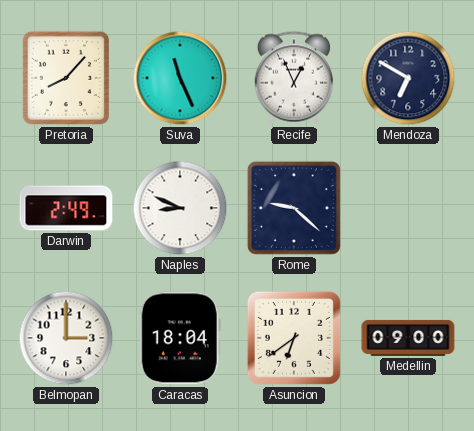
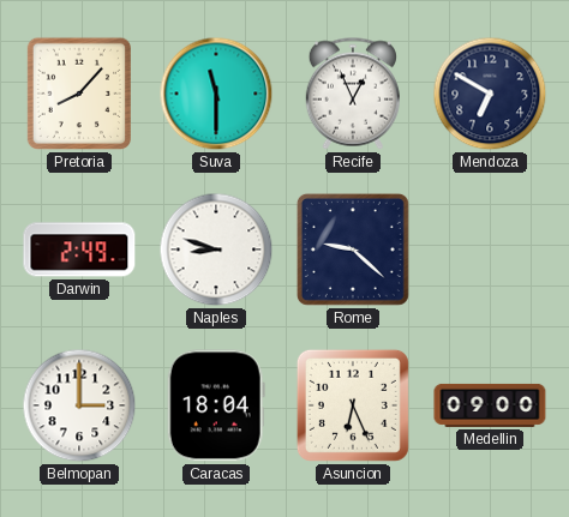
Suva: 11:26 -> 11:30 (216, 94)
Naples: 8:49 -> 8:48 (216, 250)
Asuncion: 6:39 -> 6:26 (353, 405)
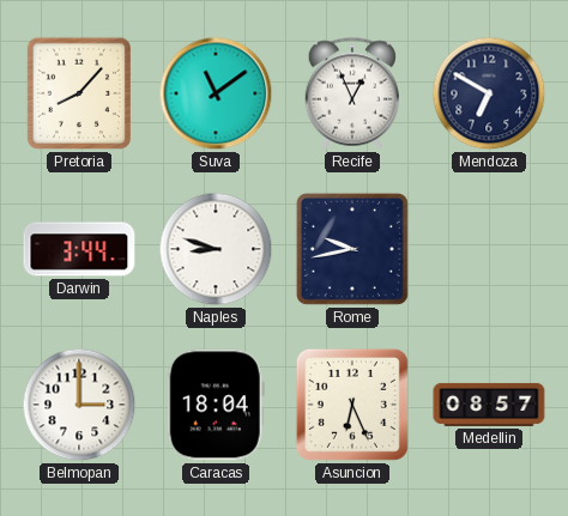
Suva: 11:30 -> 11:09 (216, 93)
Darwin: 2:49 -> 3:44 (79, 249)
Rome: 9:22 -> 9:43 (352, 249)
Medellin: 09:00 -> 08:57 (489, 405)
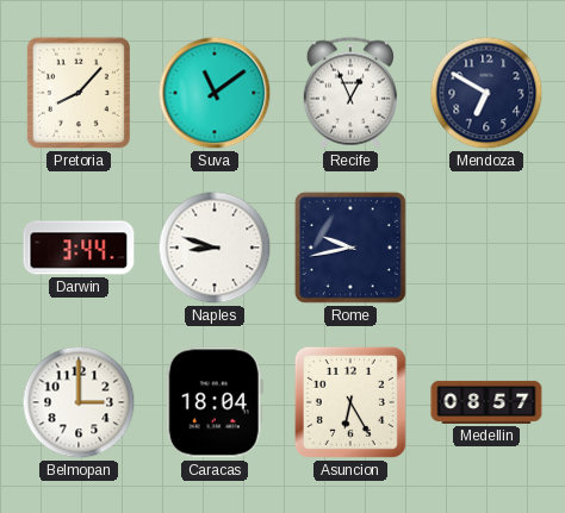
Asuncion: 6:26 -> 6:25 (350, 402)
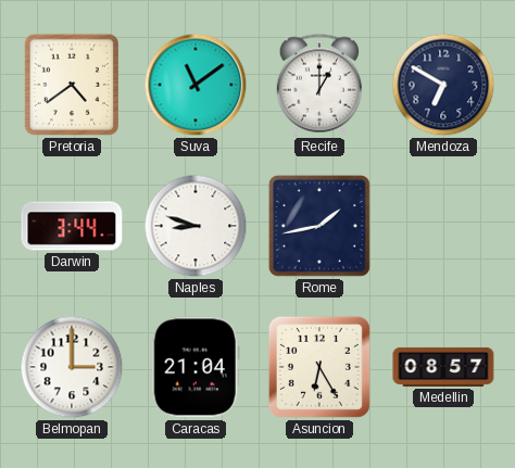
Pretoria: 8:07 -> 4:39 (71, 85)
Recife: 12:56 -> 1:00 (319, 85)
Rome: 9:43 -> 1:43 (319, 226)
Caracas: 18:04 -> 21:04 (196, 367)
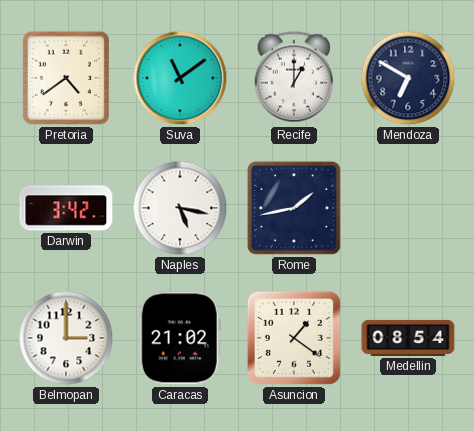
Darwin: 3:44 -> 3:42 (66, 208)
Naples: 8:48 -> 5:17 (180, 208)
Caracas: 21:04 -> 21:02 (180, 338)
Asuncion: 6:25 -> 1:21 (294, 338)
Medellin: 08:57 -> 08:54 (408, 338)
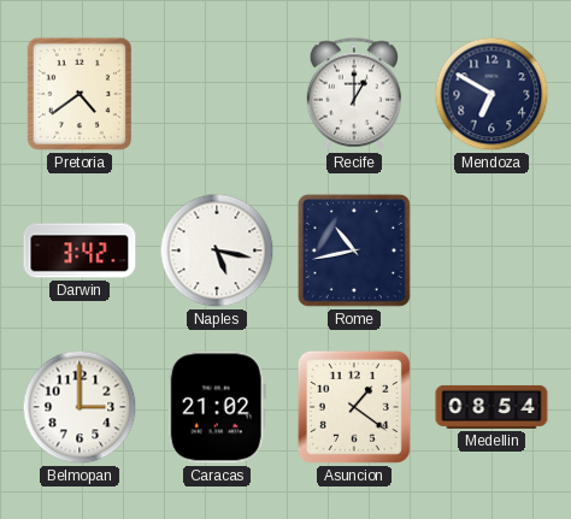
Suva: 11:09 -> none (180, 78)
Rome: 1:43 -> 10:43 (354, 250)
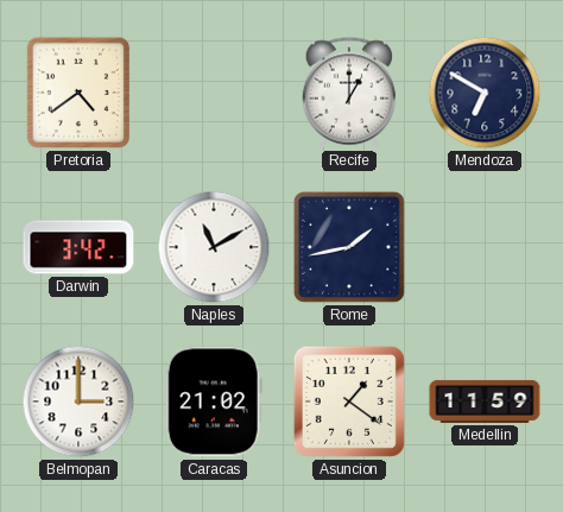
Naples: 5:17 -> 11:10 (214, 247)
Rome: 10:43 -> 1:43 (349, 247)
Medellin: 08:54 -> 11:59 (485, 402)
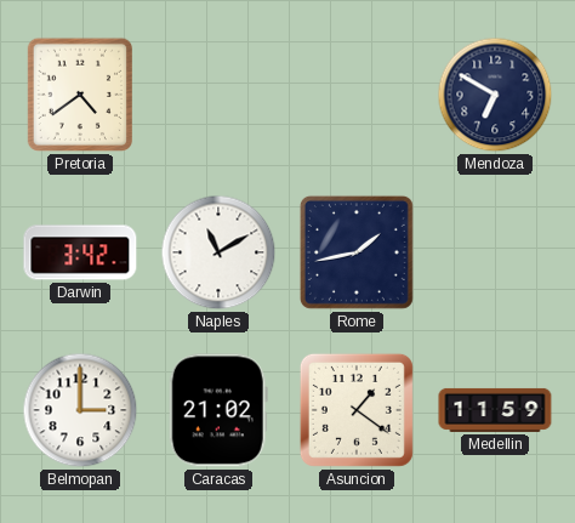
Recife: 1:00 -> none (349, 93)
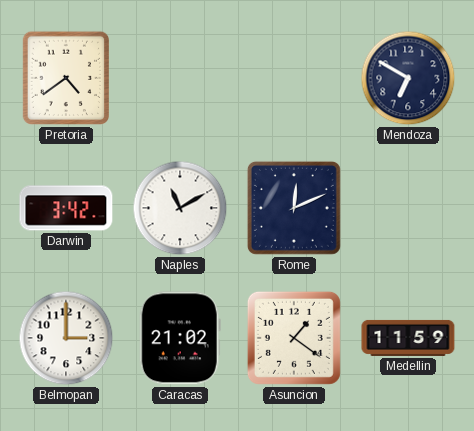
Rome: 1:43 -> 12:11 (294, 208)
